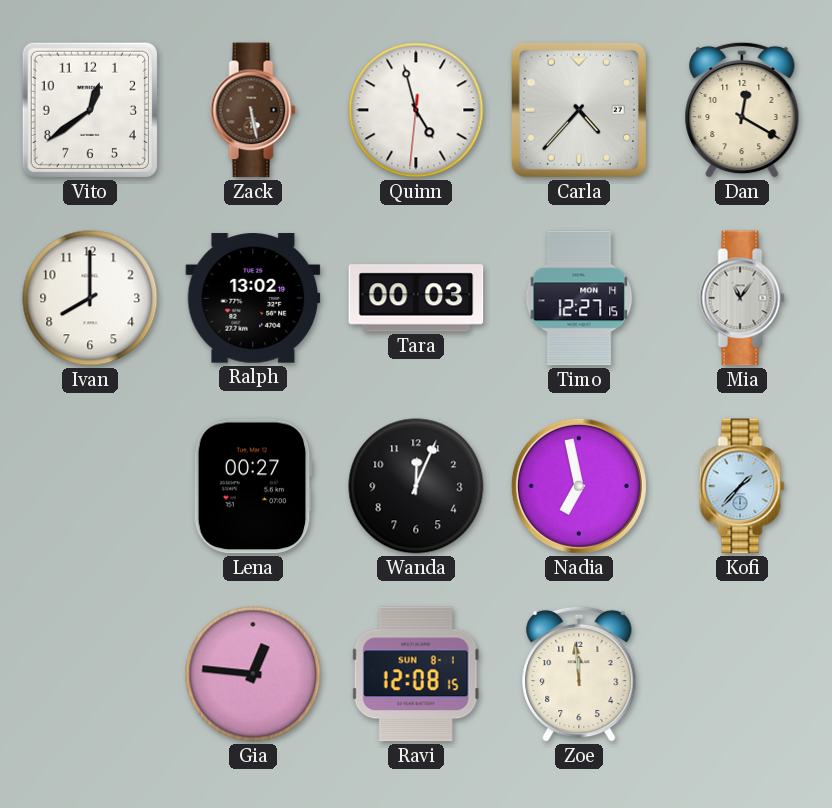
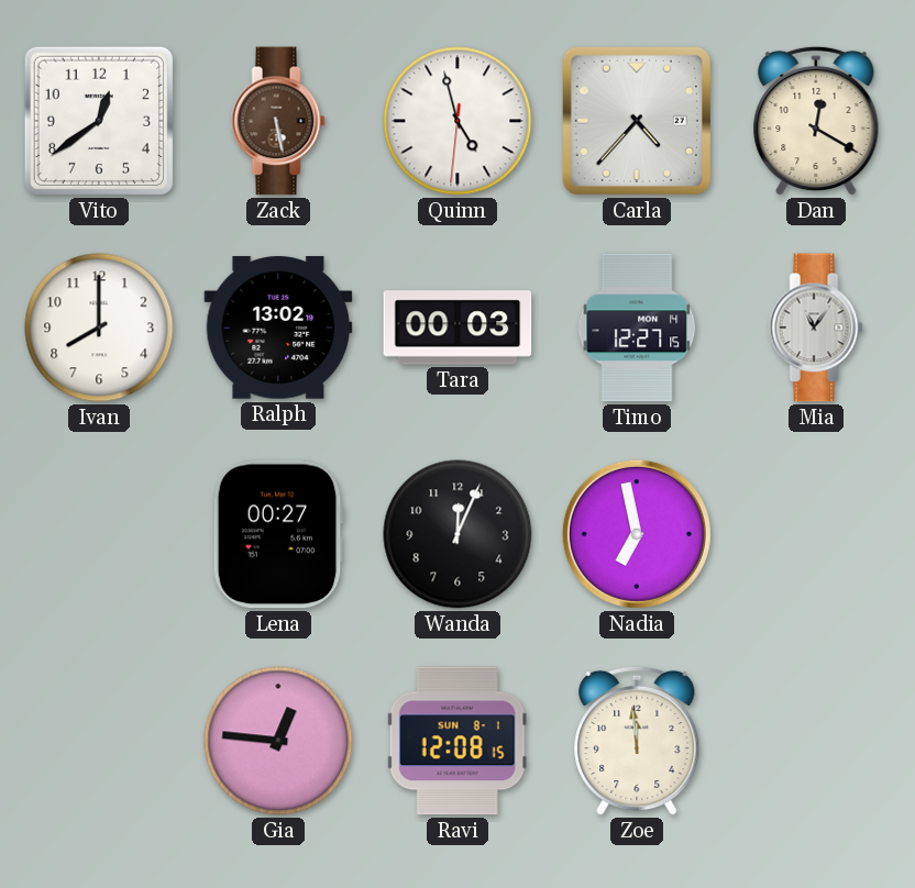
Kofi: 1:37 -> none (742, 486)
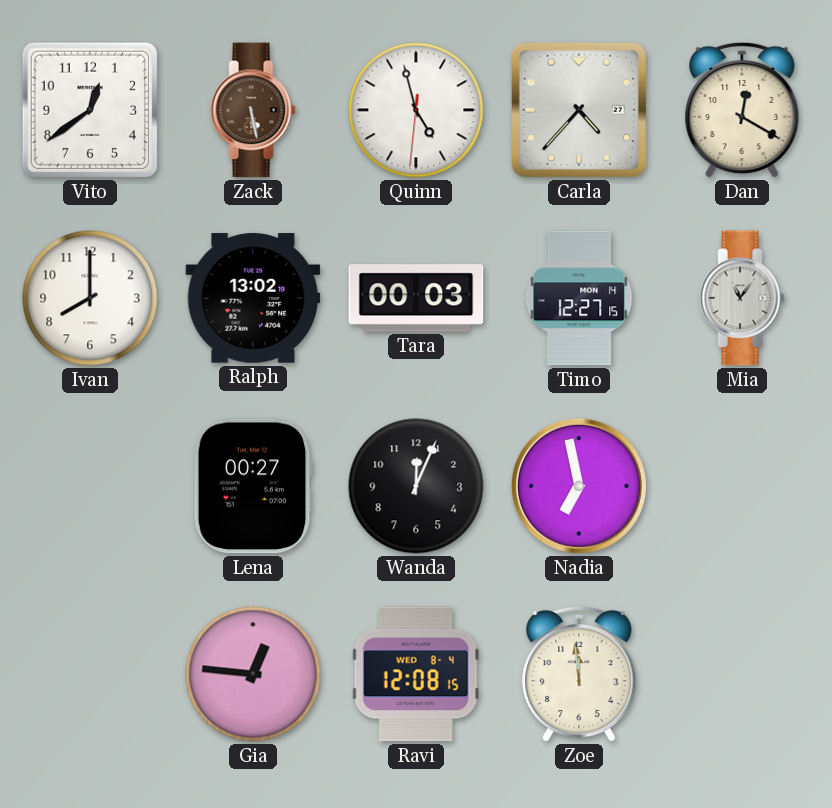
Ravi date: SUN 8-1 -> WED 8-4 (416, 674)
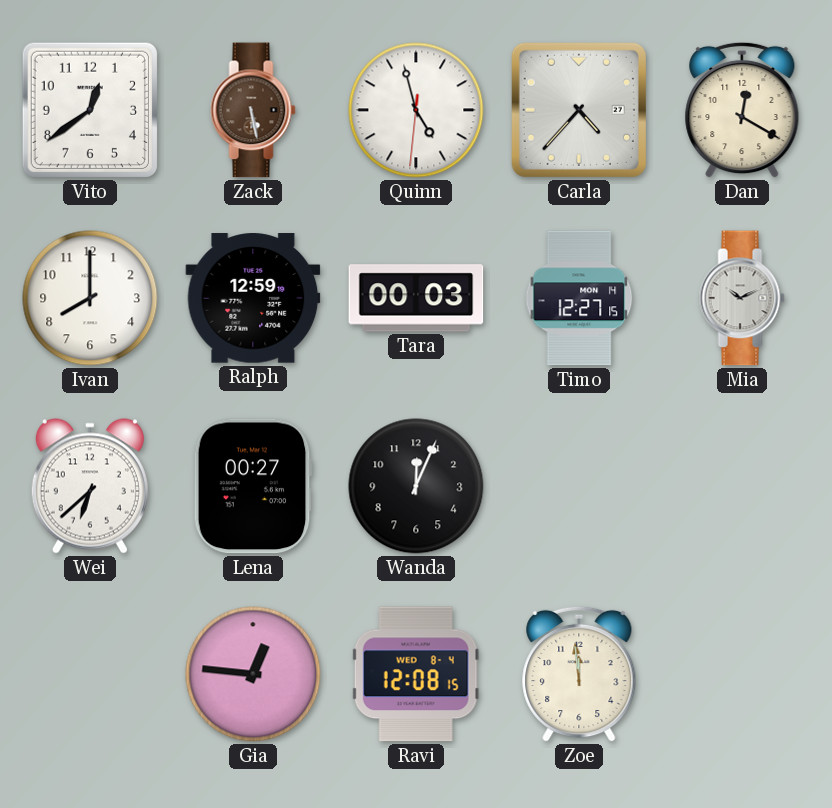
Ralph: 13:02 -> 12:59 (253, 298)
Mia: 11:06 -> 10:11 (742, 298)
Wei: none -> 6:38 (90, 486)
Nadia: 6:58 -> none (579, 486)
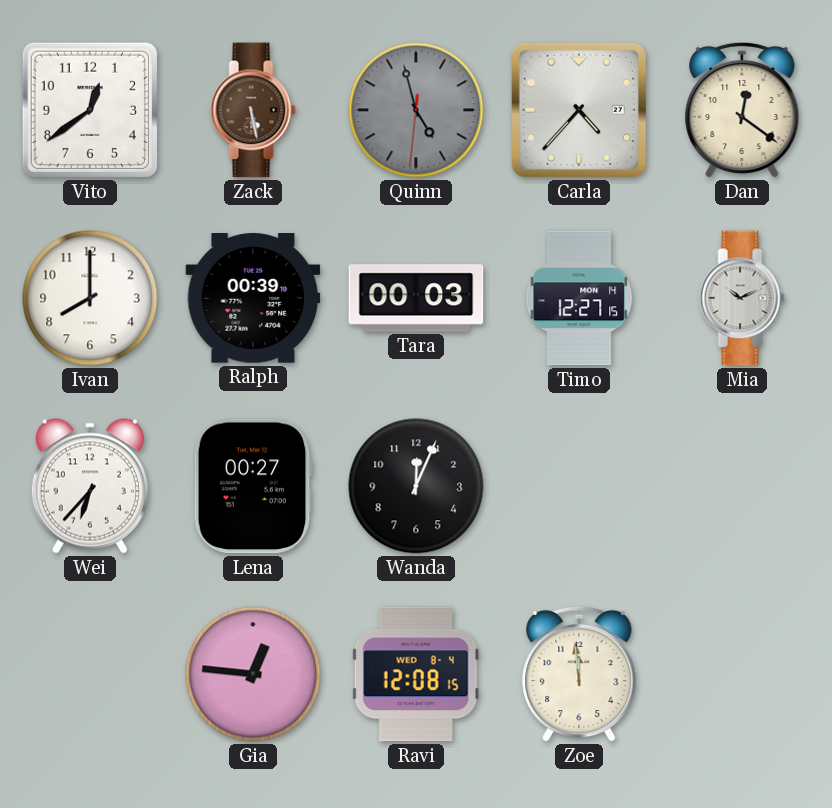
Quinn dial: white -> grey (416, 110)
Dan: 12:20 -> 12:21 (742, 110)
Ralph: 12:59 -> 00:39 (253, 298)
Wei: 6:38 -> 6:37 (90, 486)
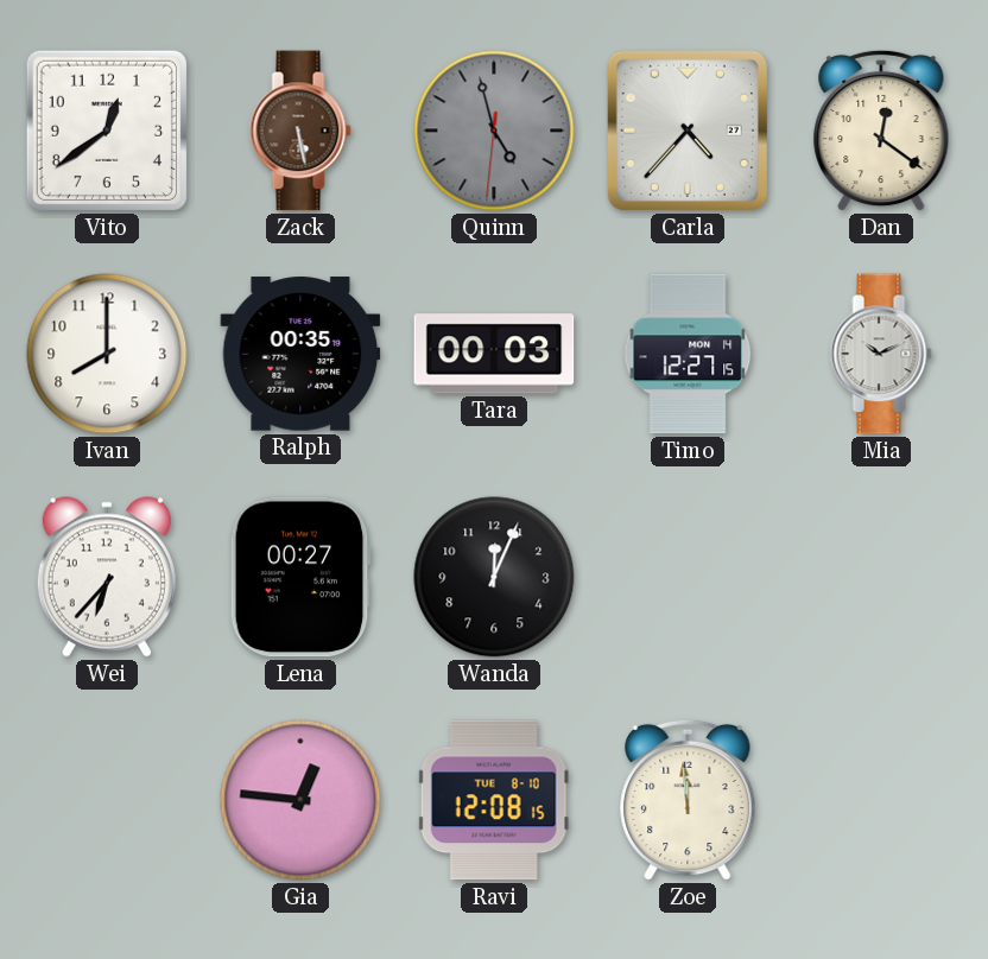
Ralph: 00:39 -> 00:35 (300, 354)
Ravi date: WED 8-4 -> TUE 8-10 (494, 800)
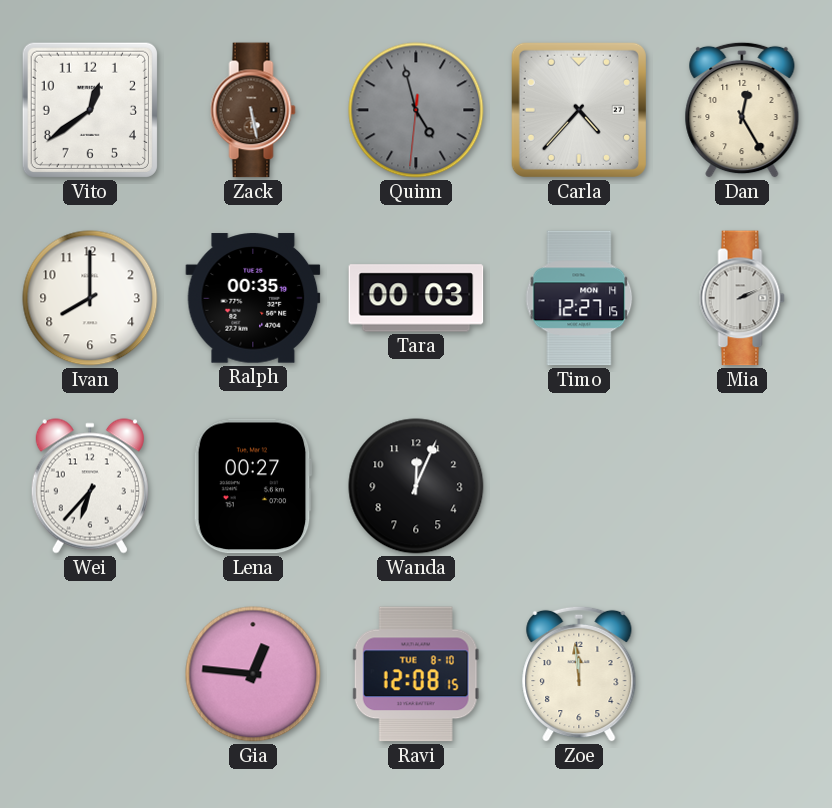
Dan: 12:21 -> 12:25 (742, 110)
Mia: 10:11 -> 2:11 (742, 298)
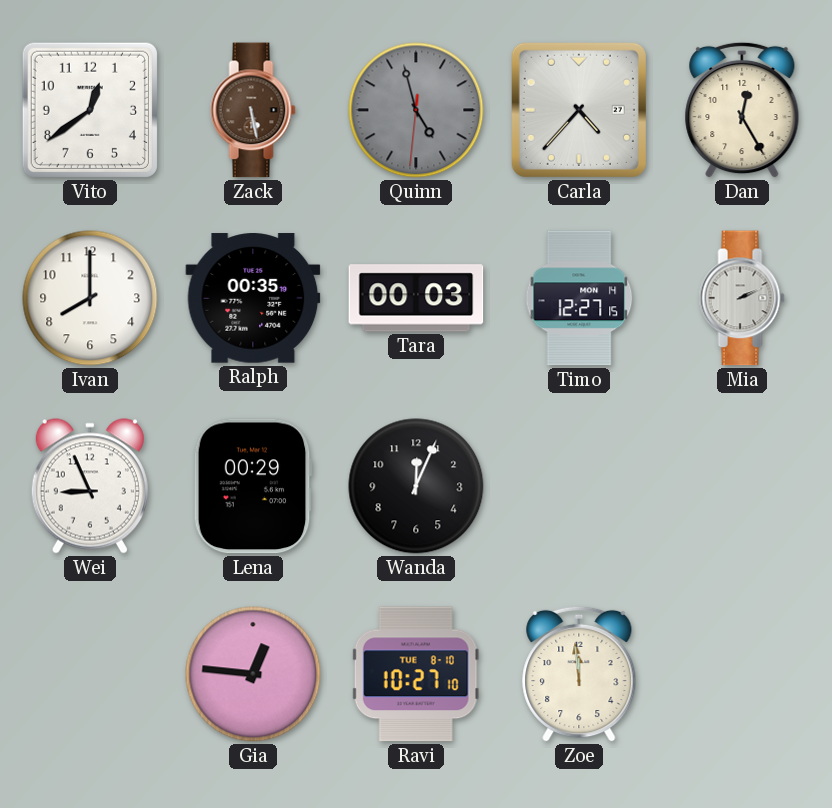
Wei: 6:37 -> 8:56 (90, 486)
Lena: 00:27 -> 00:29 (253, 486)
Ravi: 12:08 -> 10:27 (416, 674)
